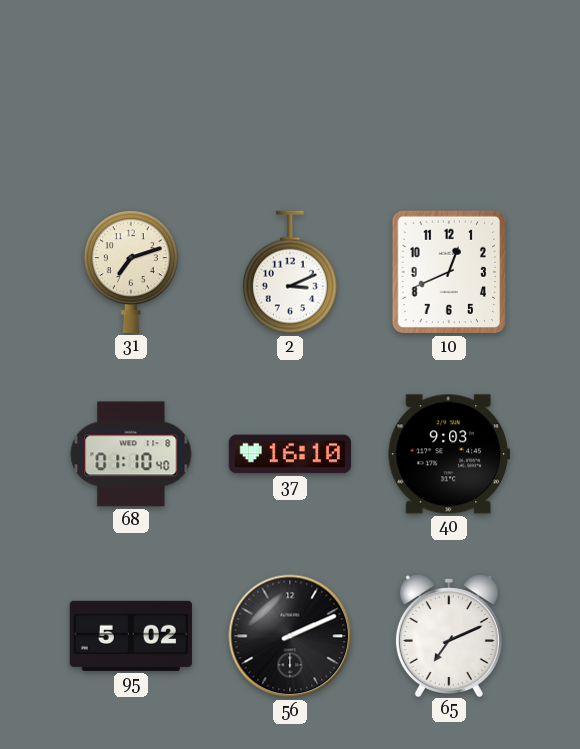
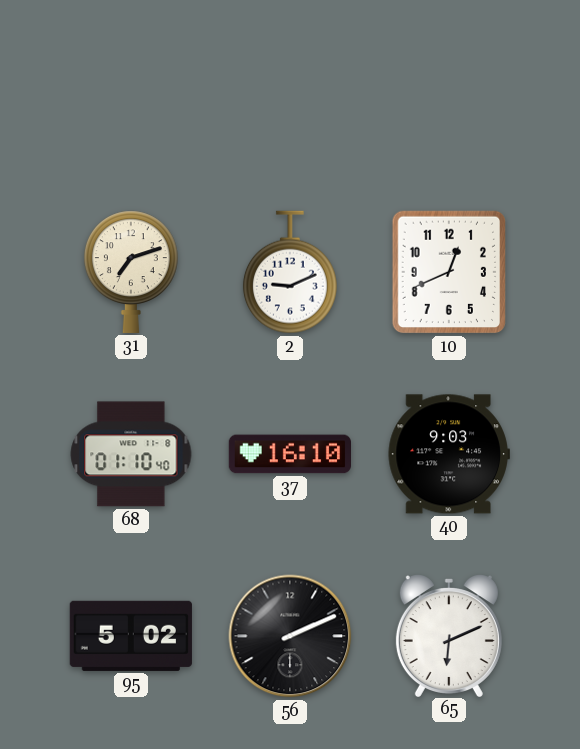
2: 3:11 -> 9:11 (290, 272)
65: 7:11 -> 6:11 (449, 636)
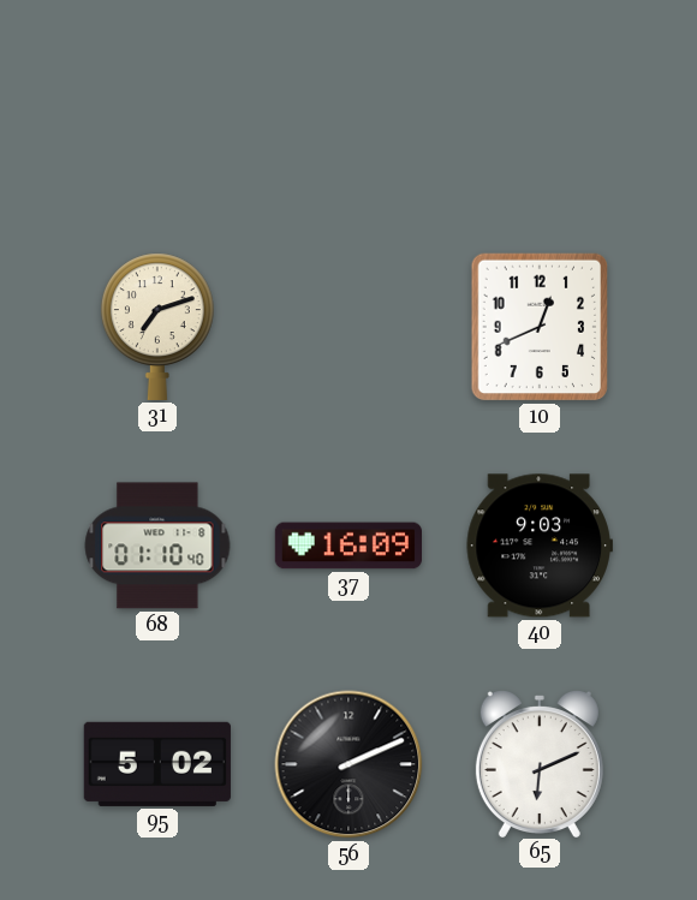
2: 9:11 -> none (290, 272)
37: 16:10 -> 16:09 (347, 546)
